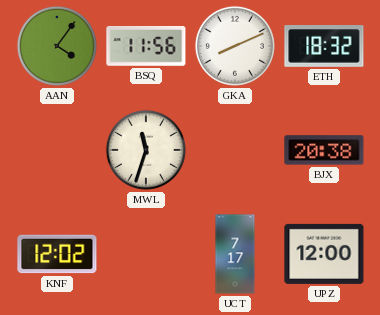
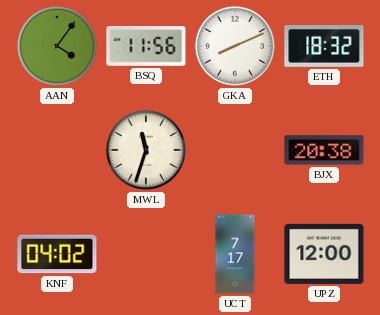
KNF: 12:02 -> 04:02 (57, 254)
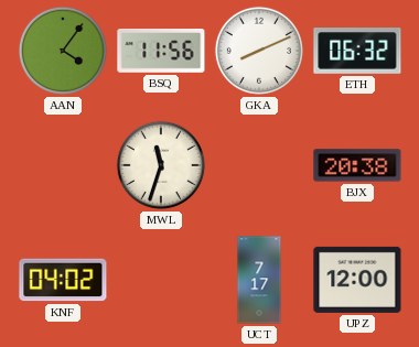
ETH: 18:32 -> 06:32 (357, 51)
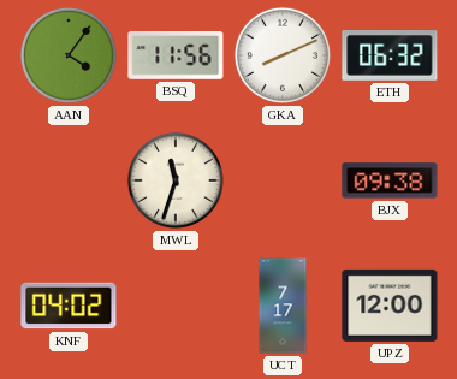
BJX: 20:38 -> 09:38 (390, 180)
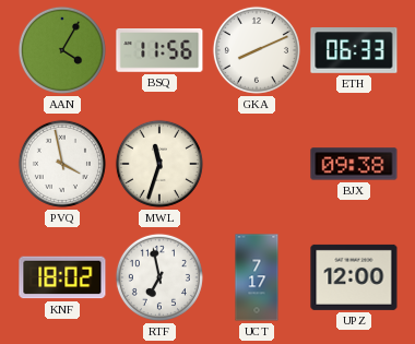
AAN: 4:06 -> 4:05 (62, 50)
ETH: 06:32 -> 06:33 (354, 50)
PVQ: none -> 3:58 (62, 164)
KNF: 04:02 -> 18:02 (62, 277)
RTF: none -> 6:58 (159, 277)
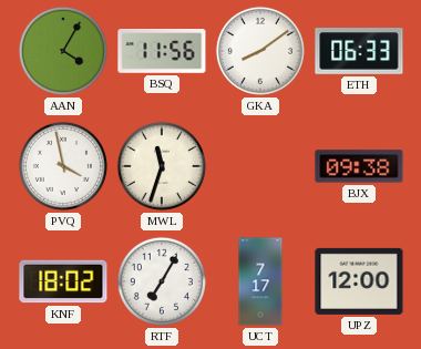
GKA: 8:11 -> 8:09 (260, 51)
RTF: 6:58 -> 7:05 (162, 281)
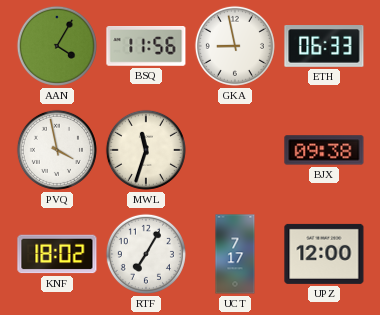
GKA: 8:09 -> 8:58 (235, 46)
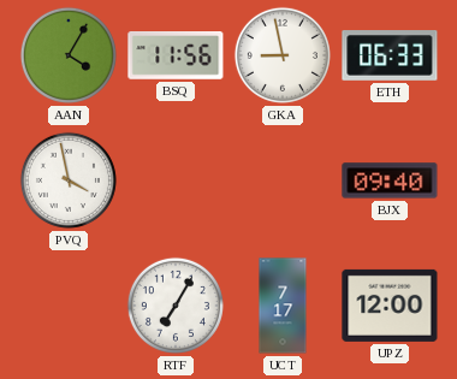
MWL: 11:33 -> none (146, 150)
BJX: 09:38 -> 09:40 (390, 180)
KNF: 18:02 -> none (57, 254)
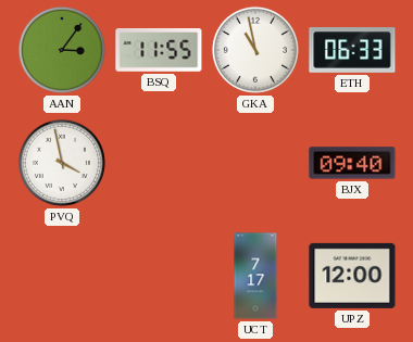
AAN: 4:05 -> 3:06 (62, 50)
BSQ: 11:56 -> 11:55 (159, 51)
GKA: 8:58 -> 10:58 (255, 50)
RTF: 7:05 -> none (176, 306)
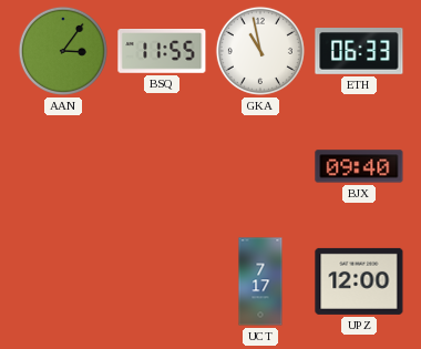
PVQ: 3:58 -> none (62, 163)
